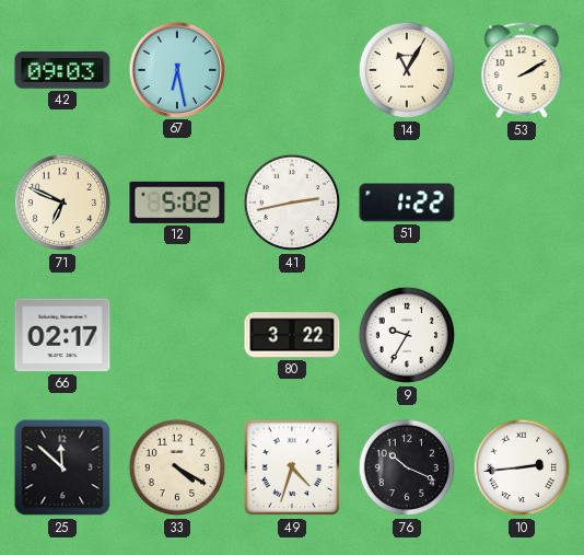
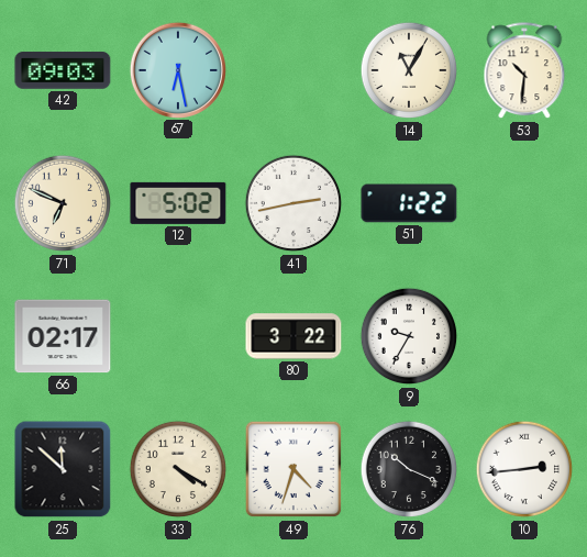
53: 2:10 -> 10:31 (524, 71)
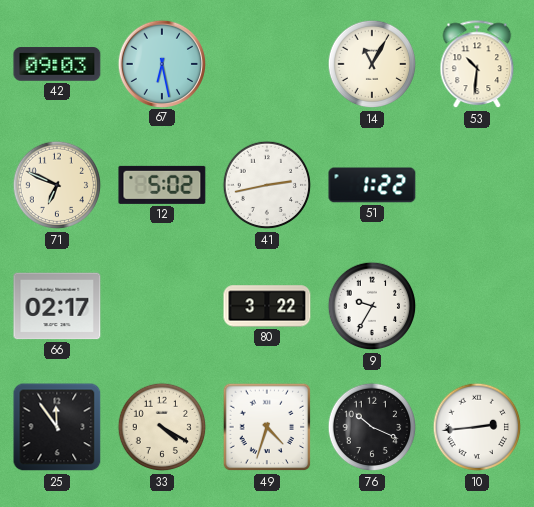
25: 11:52 -> 11:54 (57, 427)
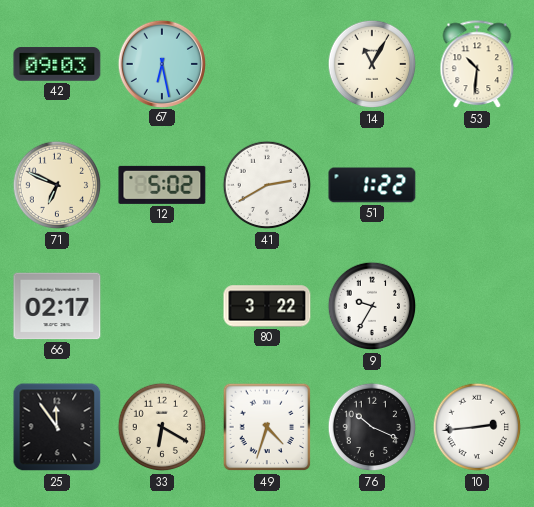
41: 2:43 -> 2:40 (267, 185)
33: 4:20 -> 6:20 (162, 427)
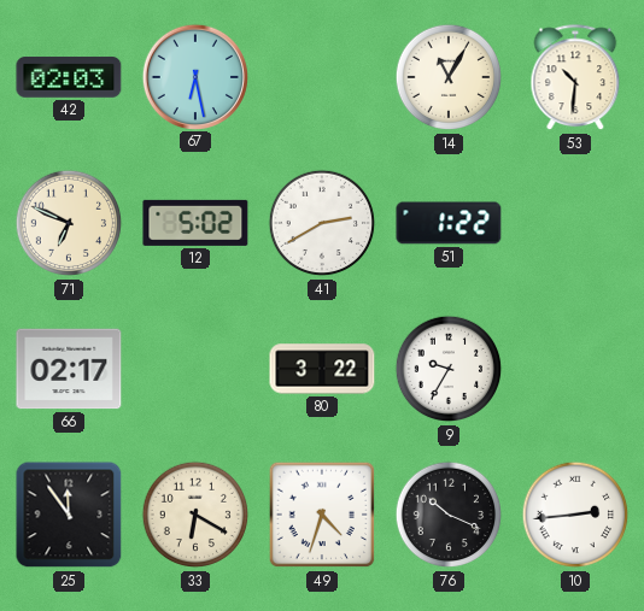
42: 09:03 -> 02:03 (69, 77)
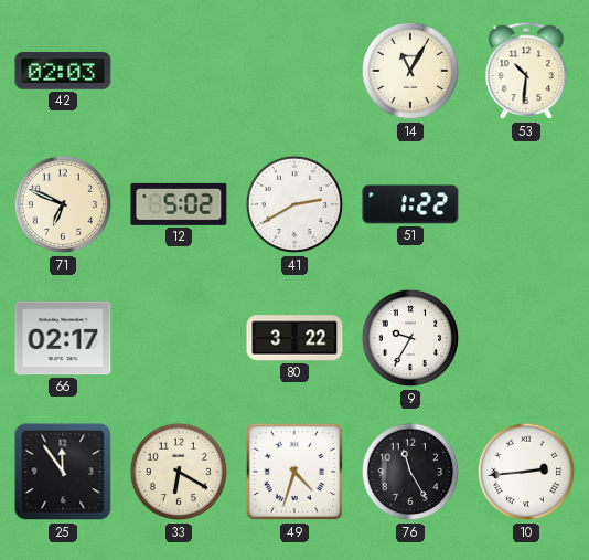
67: 6:28 -> none (194, 76)
76: 10:19 -> 11:25 (410, 472)
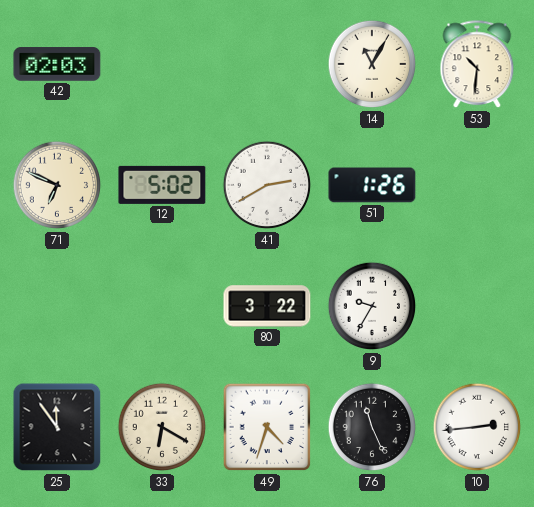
51: 1:22 -> 1:26 (372, 185)
66: 02:17 -> none (63, 338)
76: 11:25 -> 11:26 (372, 427)
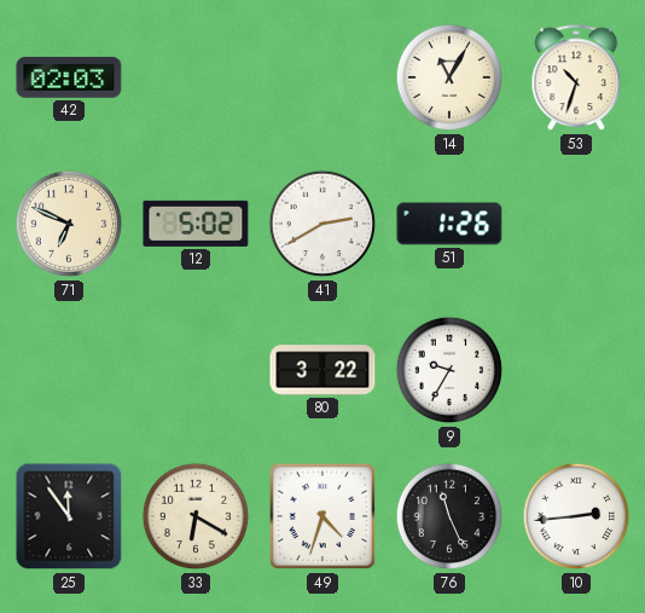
53: 10:31 -> 10:33 (576, 79)
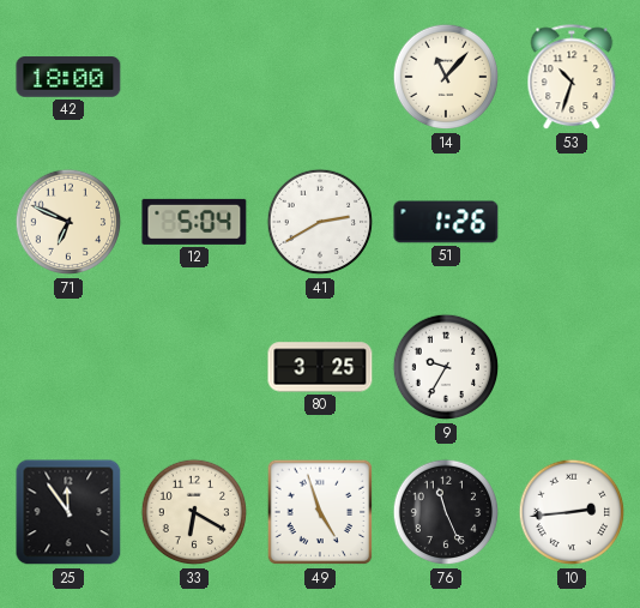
42: 02:03 -> 18:00 (68, 77)
14: 11:05 -> 11:07 (446, 77)
12: 5:02 -> 5:04 (194, 222)
80: 3:22 -> 3:25 (320, 367)
49: 4:33 -> 4:57 (320, 512)
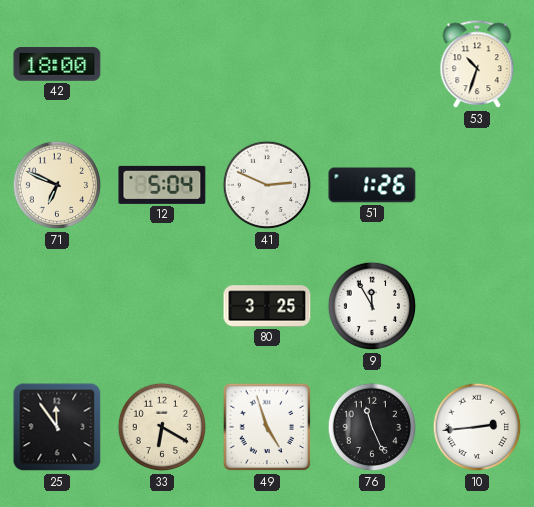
14: 11:07 -> none (446, 77)
41: 2:40 -> 2:49 (267, 185)
9: 9:35 -> 11:55 (372, 306)
